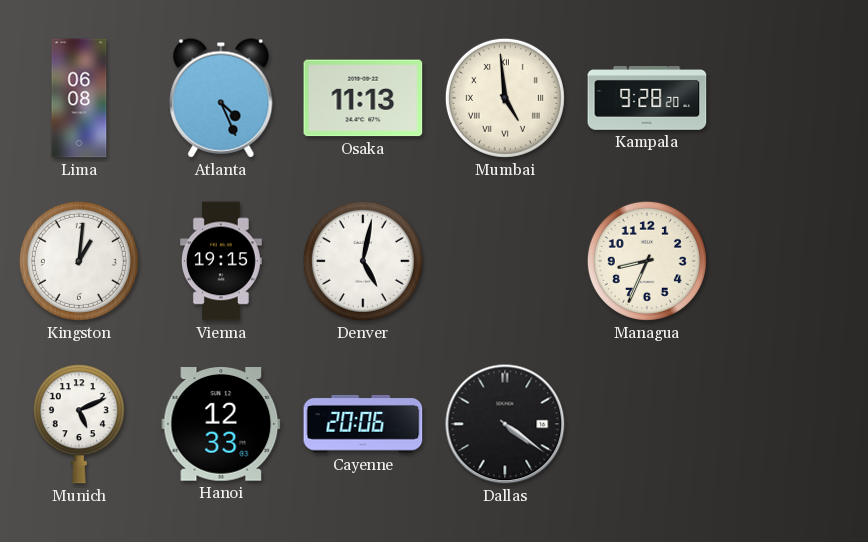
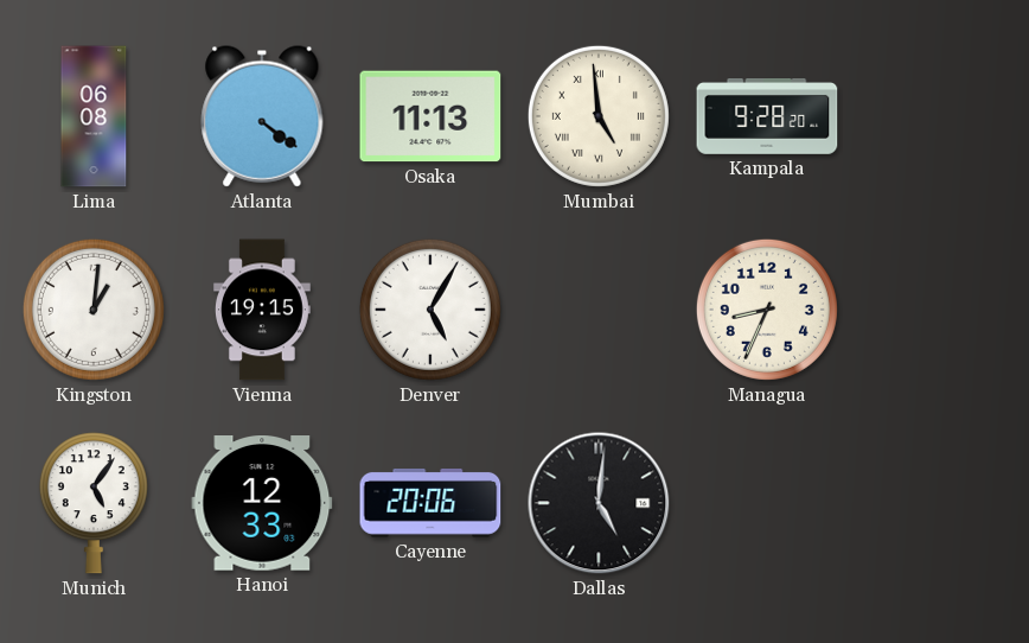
Atlanta: 4:26 -> 4:21 (262, 116)
Denver: 5:02 -> 5:05 (430, 310)
Munich: 5:11 -> 5:06 (94, 503)
Dallas: 4:21 -> 5:01 (599, 503)
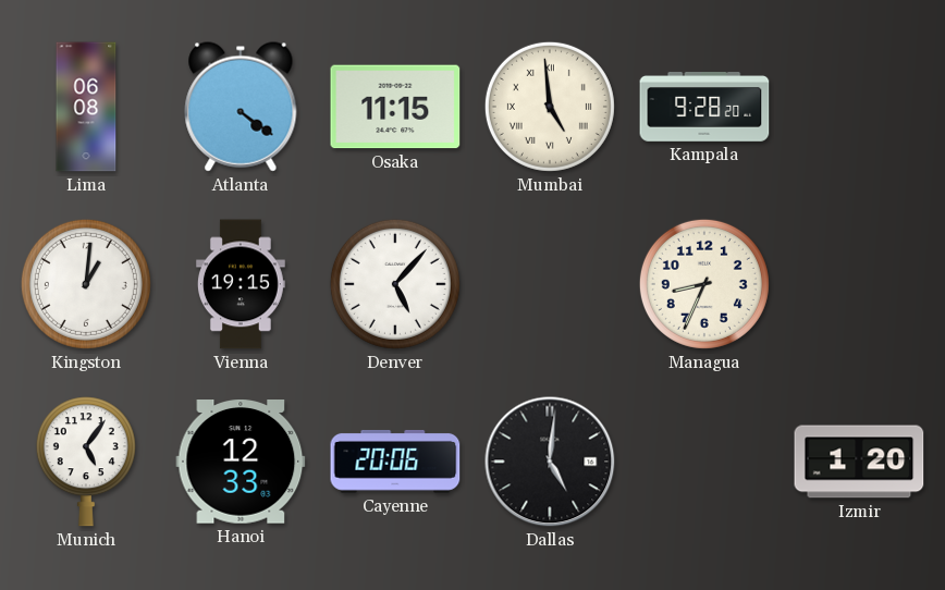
Osaka: 11:13 -> 11:15 (395, 107)
Denver: 5:05 -> 5:07 (395, 284)
Izmir: none -> 1:20 (859, 462)
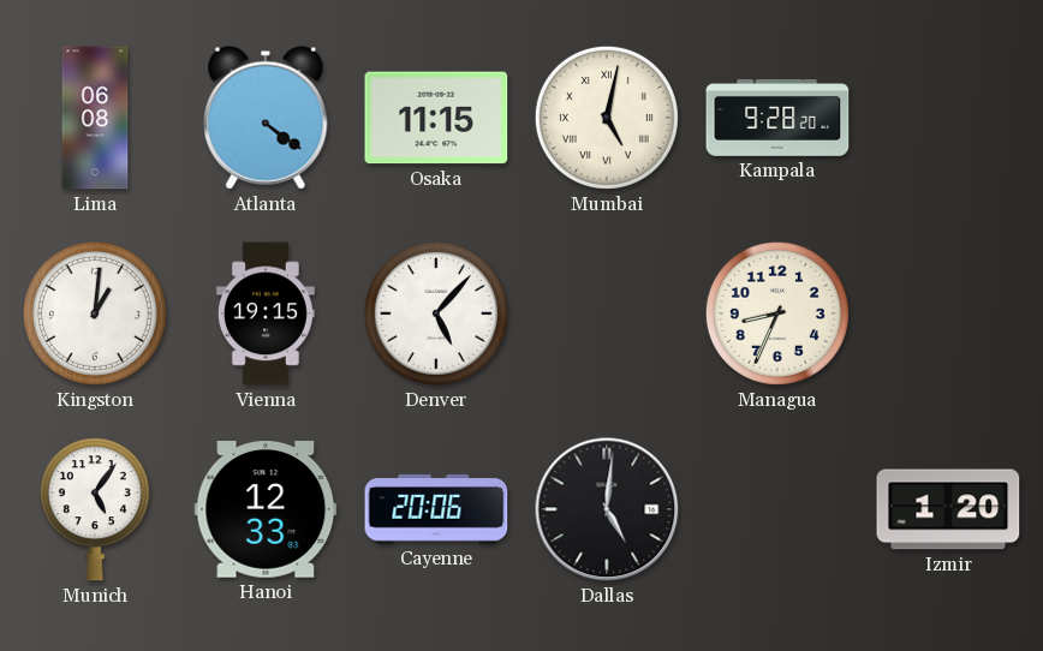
Mumbai: 4:59 -> 5:02 (607, 118)
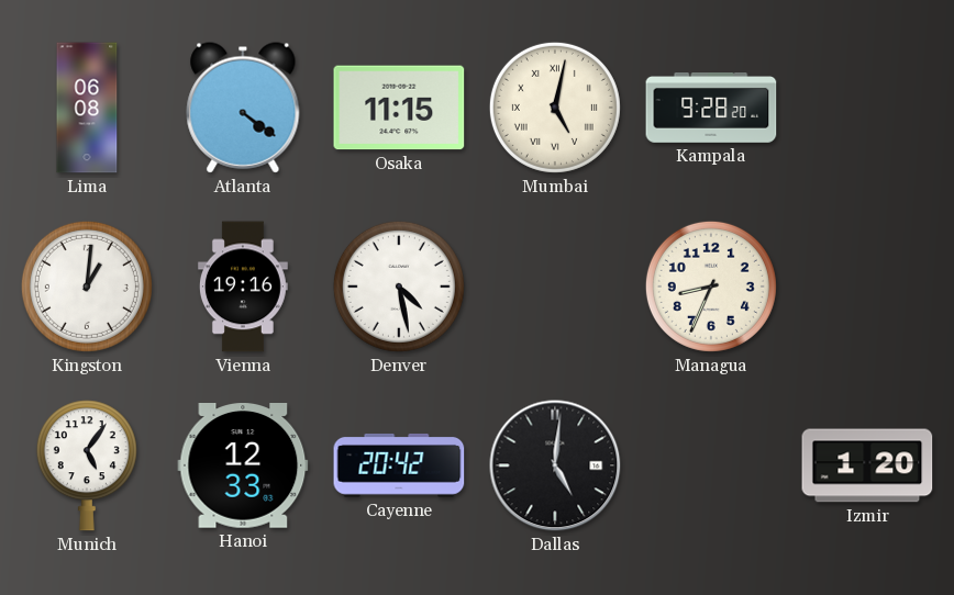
Vienna: 19:15 -> 19:16 (243, 287)
Denver: 5:07 -> 4:28 (399, 287)
Cayenne: 20:06 -> 20:42 (399, 465)
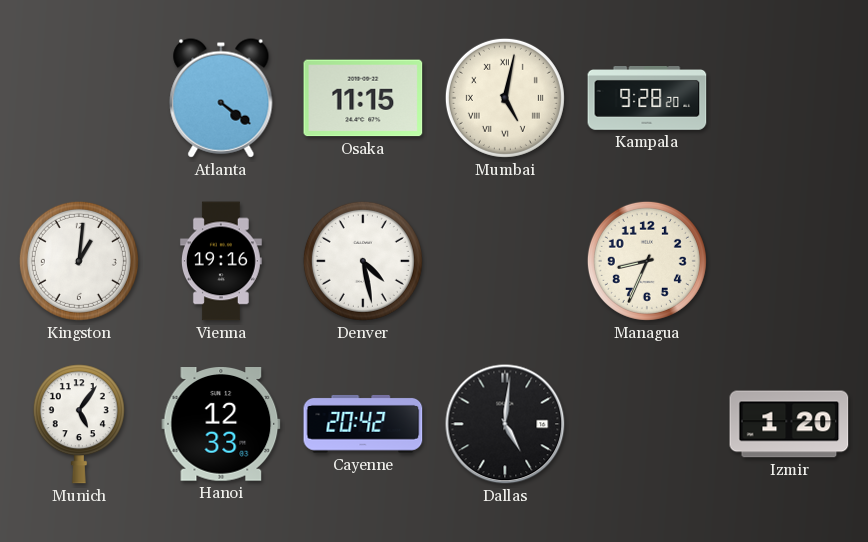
Lima: 06:08 -> none (87, 108)
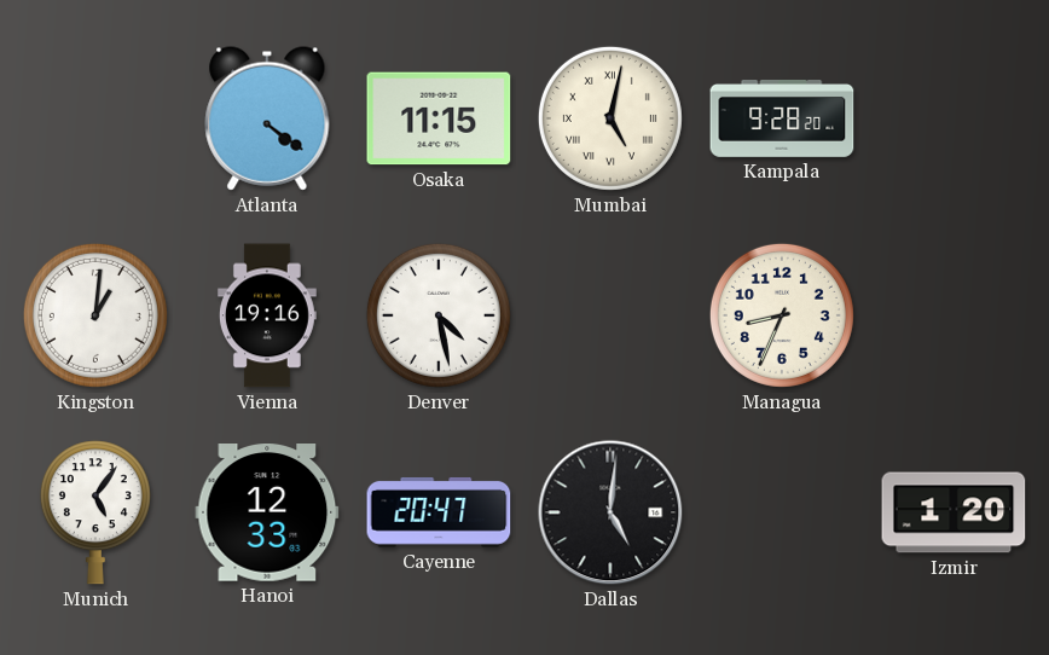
Cayenne: 20:42 -> 20:47 (439, 512)
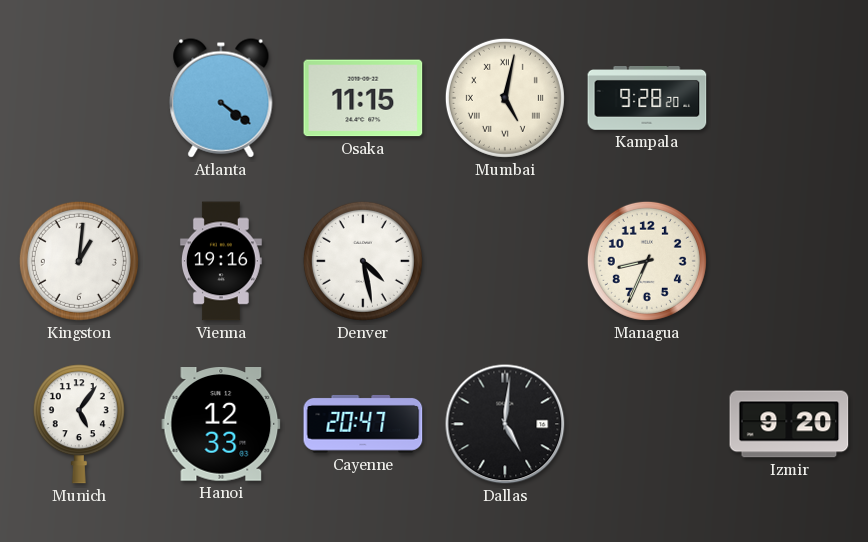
Izmir: 1:20 -> 9:20 (789, 424)
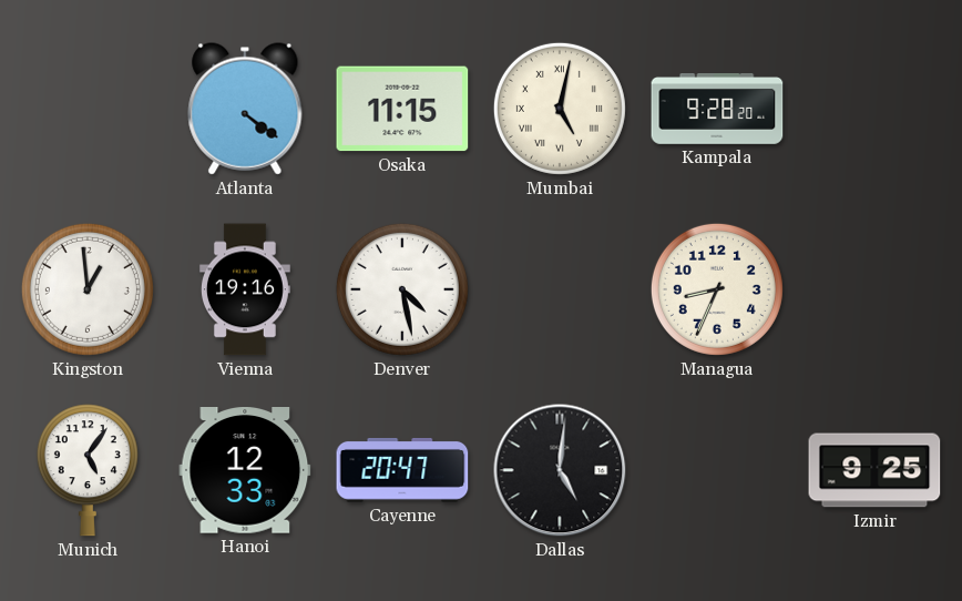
Kingston: 1:01 -> 12:59 (88, 289)
Izmir: 9:20 -> 9:25 (874, 470)
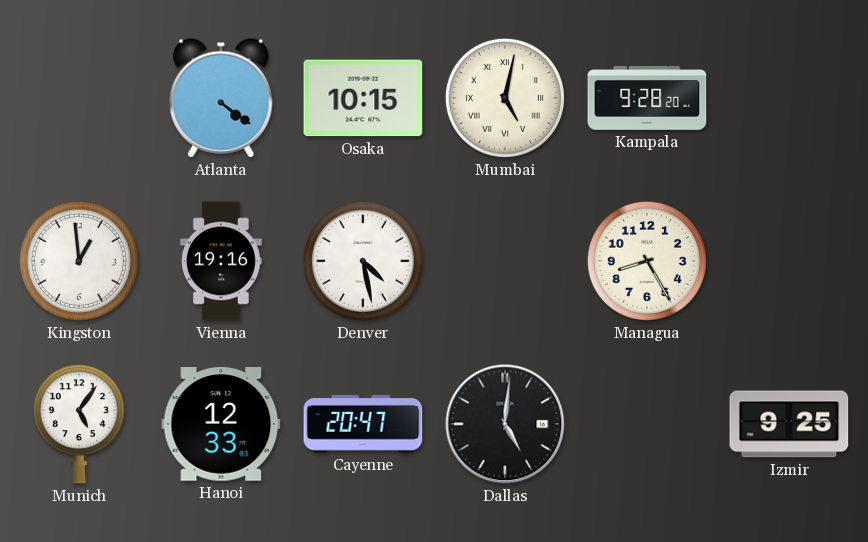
Osaka: 11:15 -> 10:15 (363, 98)
Managua: 8:34 -> 8:25 (647, 261)
